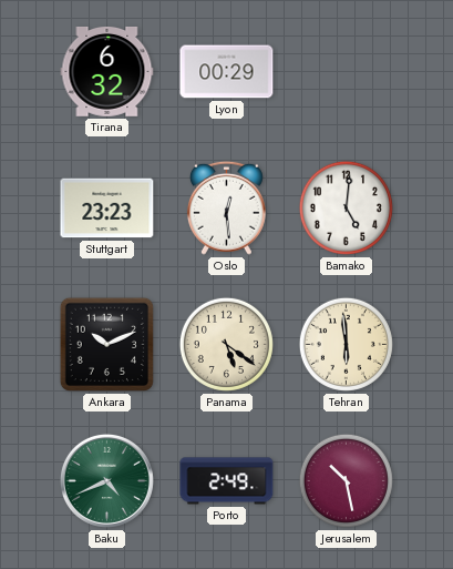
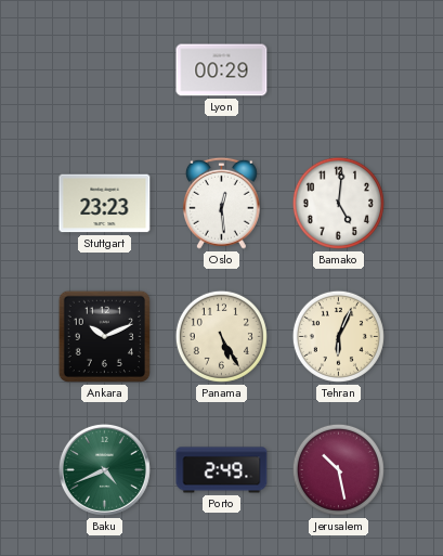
Tirana: 6:32 -> none (107, 72)
Panama: 5:21 -> 5:25 (221, 336)
Tehran: 5:59 -> 6:04 (338, 336)
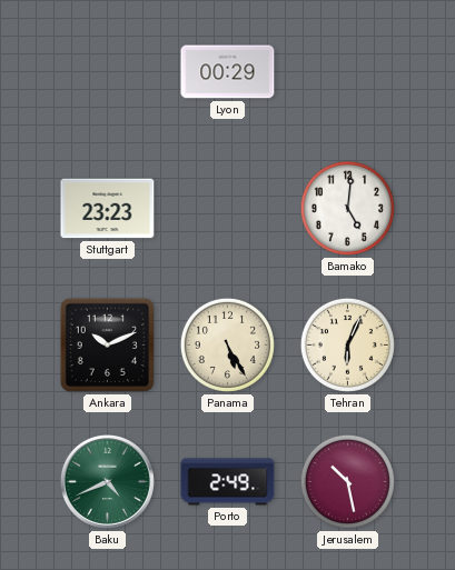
Oslo: 12:29 -> none (221, 203)
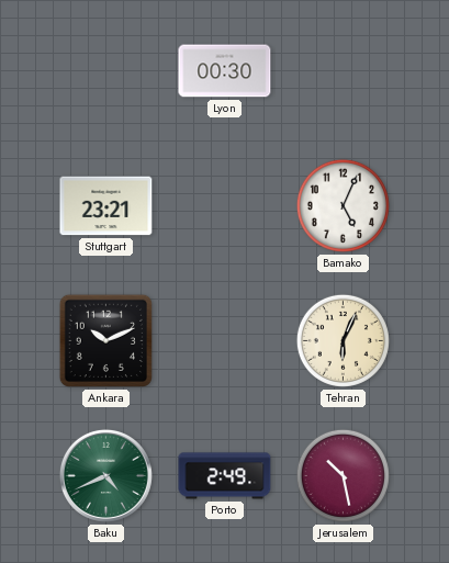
Lyon: 00:29 -> 00:30 (225, 71)
Stuttgart: 23:23 -> 23:21 (106, 206)
Bamako: 5:01 -> 5:04 (343, 205)
Panama: 5:25 -> none (227, 344)
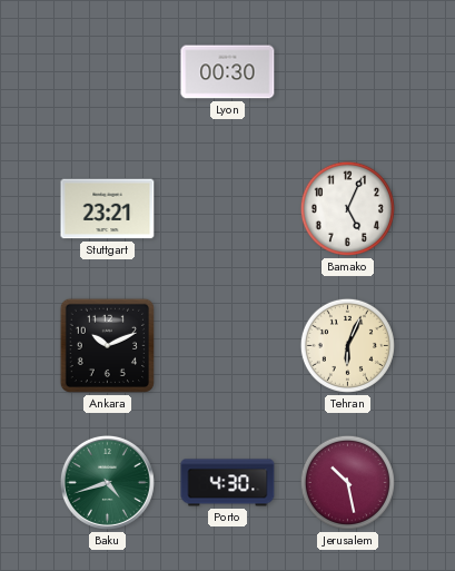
Baku: 4:41 -> 4:42 (107, 482)
Porto: 2:49 -> 4:30 (228, 483)
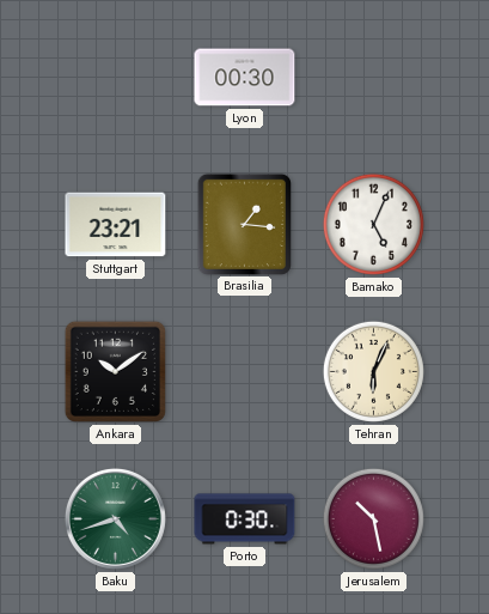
Brasilia: none -> 1:16 (244, 224)
Ankara: 10:11 -> 10:09 (115, 371)
Porto: 4:30 -> 0:30 (245, 519)
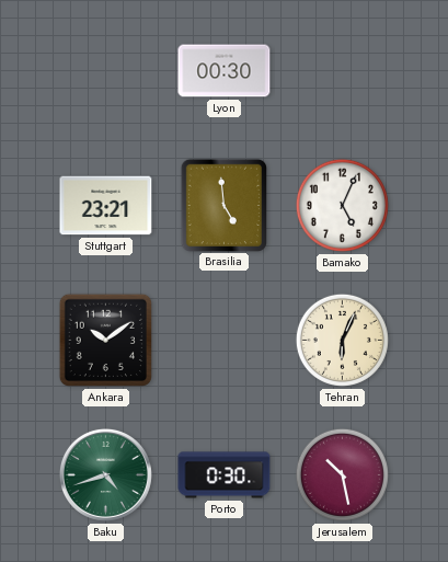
Brasilia: 1:16 -> 4:59 (223, 205)
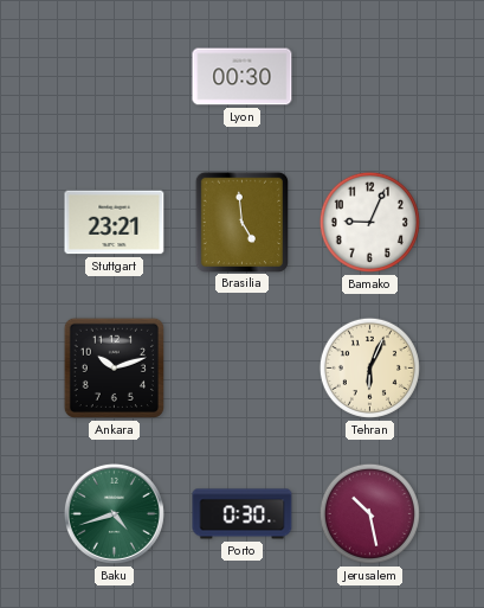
Bamako: 5:04 -> 9:04 (369, 222)
Ankara: 10:09 -> 10:12 (114, 367)
